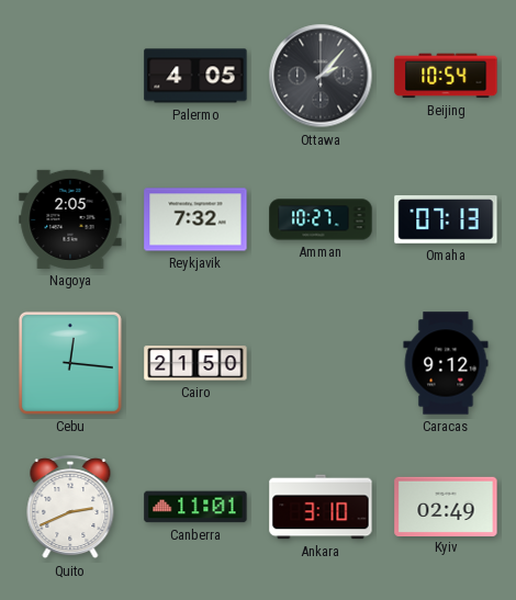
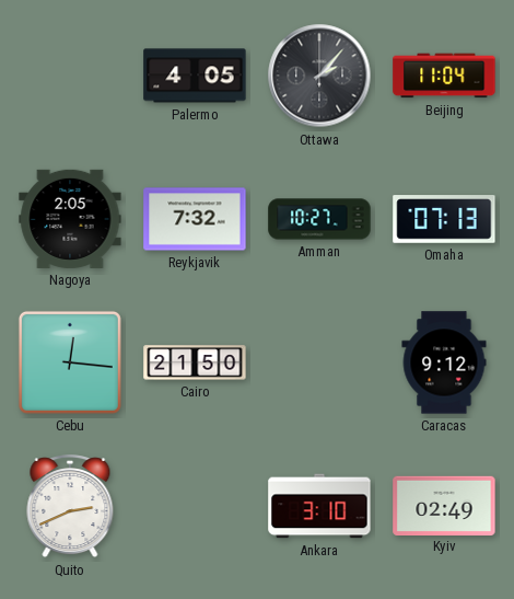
Beijing: 10:54 -> 11:04 (444, 76)
Canberra: 11:01 -> none (195, 507)
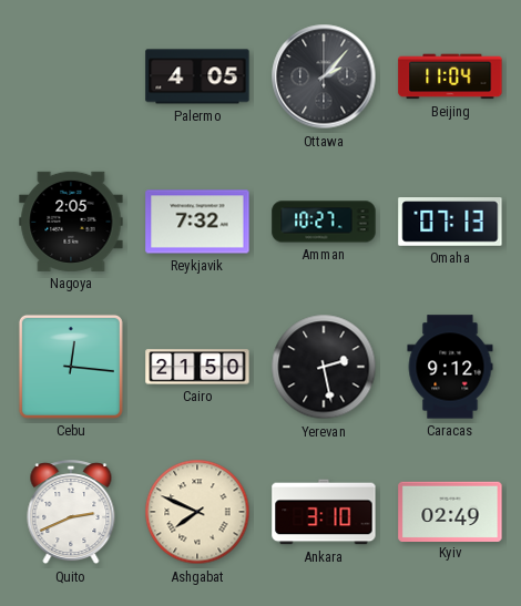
Yerevan: none -> 2:28 (324, 367)
Ashgabat: none -> 7:49 (197, 512)
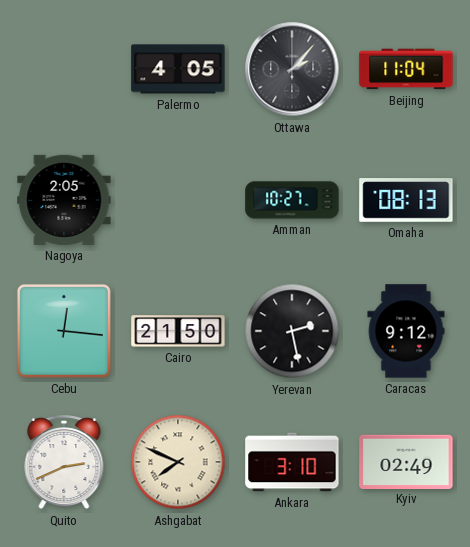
Reykjavik: 7:32 -> none (197, 222)
Omaha: 07:13 -> 08:13 (406, 200)
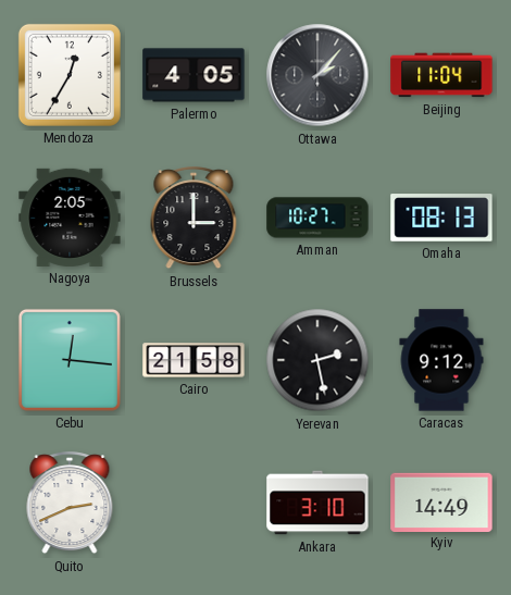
Mendoza: none -> 12:35 (70, 75)
Brussels: none -> 3:00 (194, 219)
Cairo: 21:50 -> 21:58 (194, 360)
Ashgabat: 7:49 -> none (178, 462)
Kyiv: 02:49 -> 14:49 (441, 501)
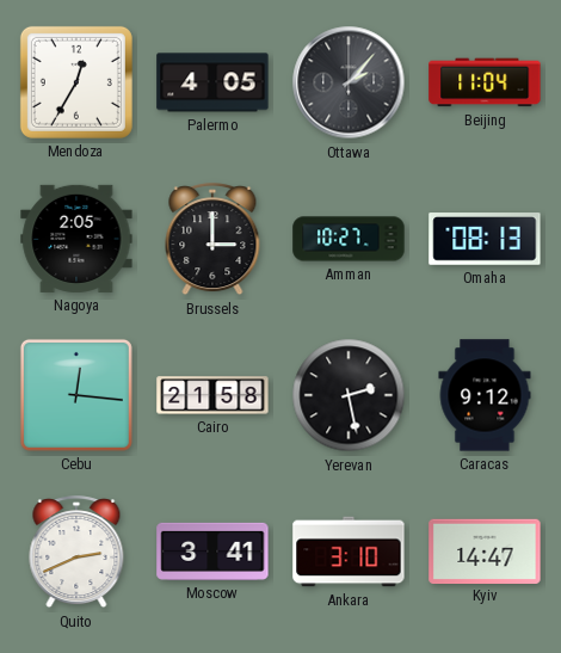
Moscow: none -> 3:41 (212, 552)
Kyiv: 14:49 -> 14:47 (485, 550)
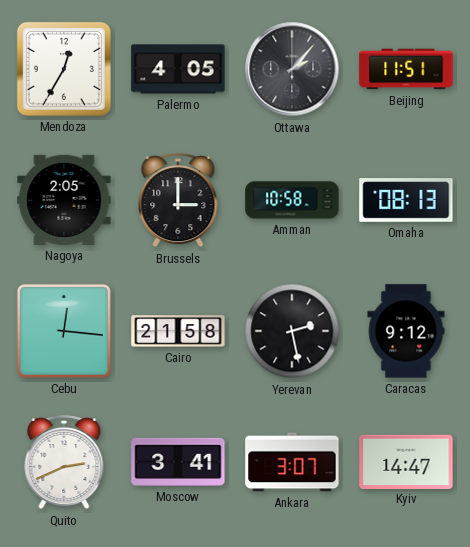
Beijing: 11:04 -> 11:51 (406, 69)
Amman: 10:27 -> 10:58 (292, 200)
Ankara: 3:10 -> 3:07 (292, 462)
